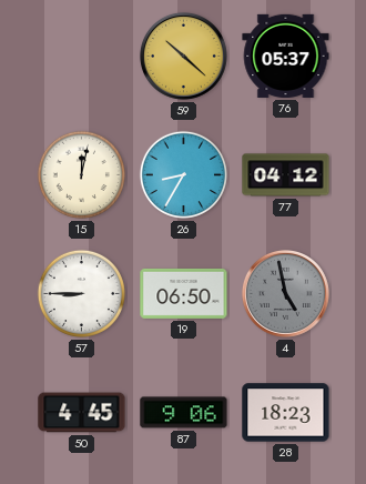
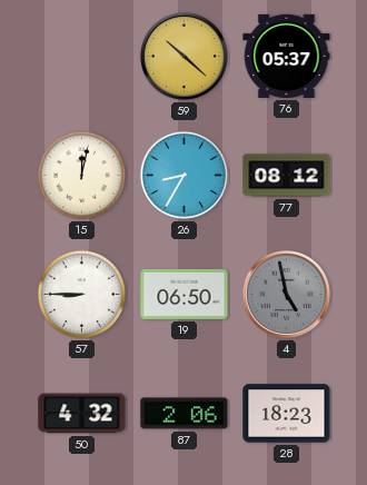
77: 04:12 -> 08:12 (287, 176)
50: 4:45 -> 4:32 (82, 414)
87: 9:06 -> 2:06 (185, 414)
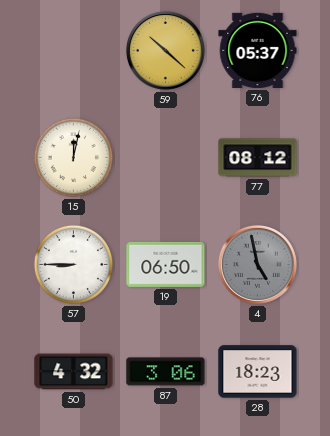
26: 8:35 -> none (183, 175)
87: 2:06 -> 3:06 (166, 372)
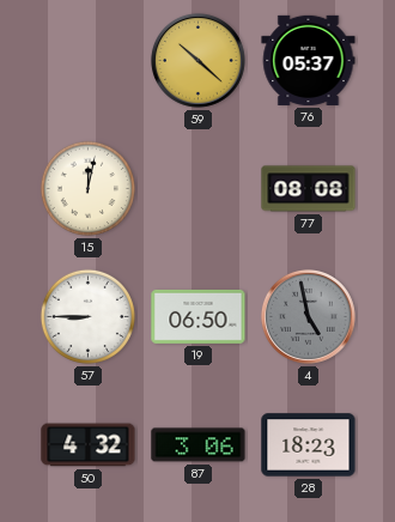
77: 08:12 -> 08:08 (309, 189)
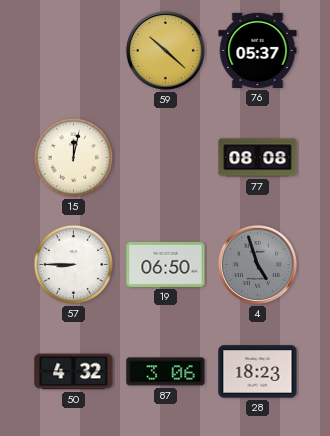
4: 4:58 -> 4:57 (257, 264)
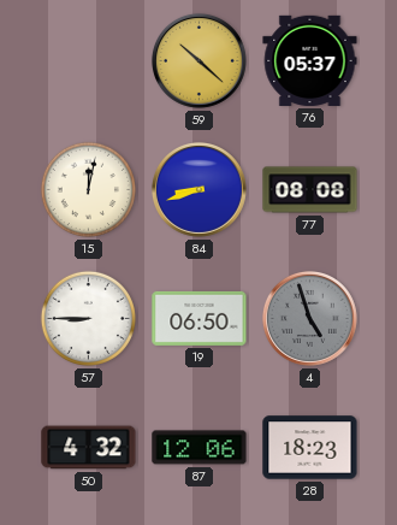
84: none -> 8:42 (198, 189)
87: 3:06 -> 12:06 (200, 448)
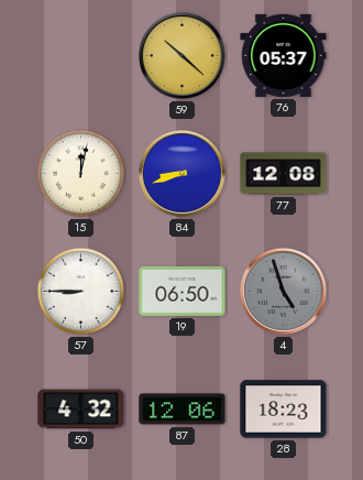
77: 08:08 -> 12:08 (284, 174)
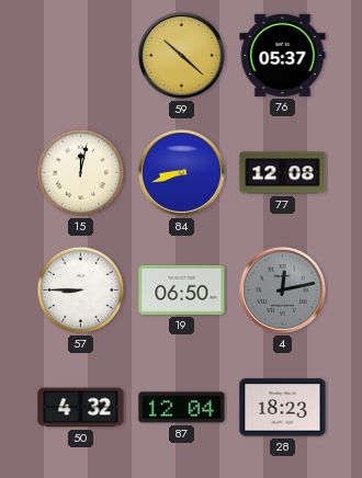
4: 4:57 -> 12:13 (282, 289)
87: 12:06 -> 12:04 (182, 408)
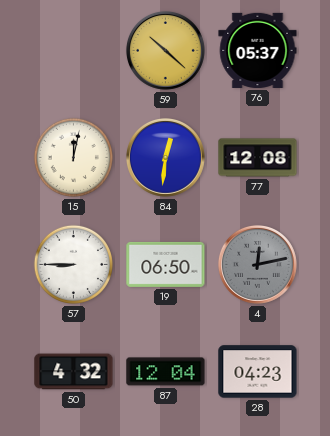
84: 8:42 -> 12:31 (165, 157)
28: 18:23 -> 04:23 (258, 372)
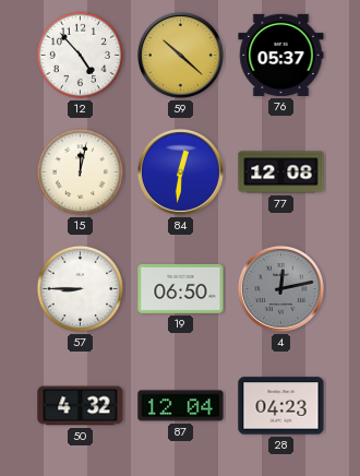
12: none -> 4:53 (80, 55)
